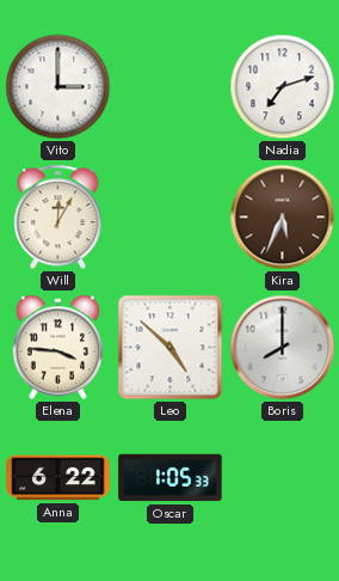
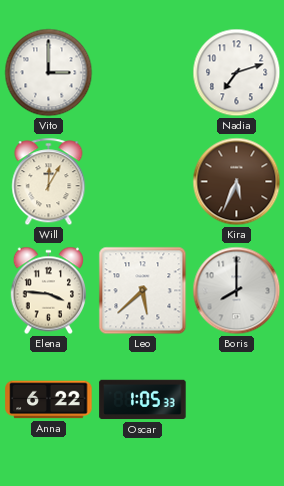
Leo: 4:52 -> 5:38 (143, 291)
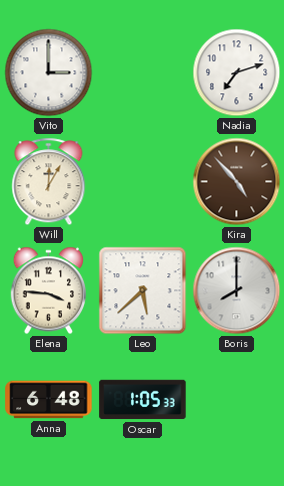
Kira: 5:34 -> 4:53 (237, 182)
Anna: 6:22 -> 6:48 (49, 400)
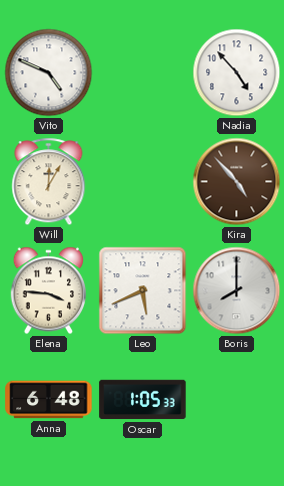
Vito: 3:00 -> 4:49 (49, 73)
Nadia: 7:12 -> 4:53 (237, 73)
Leo: 5:38 -> 5:41 (143, 291)
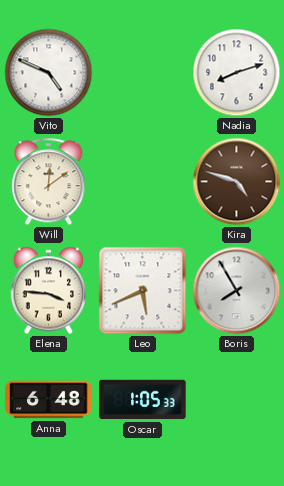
Nadia: 4:53 -> 8:12 (237, 73)
Will: 12:05 -> 12:09 (49, 182)
Kira: 4:53 -> 4:48 (237, 182)
Boris: 8:00 -> 7:55 (237, 291)
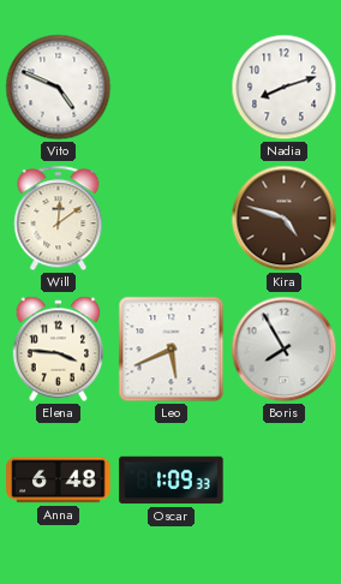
Oscar: 1:05 -> 1:09 (172, 481)
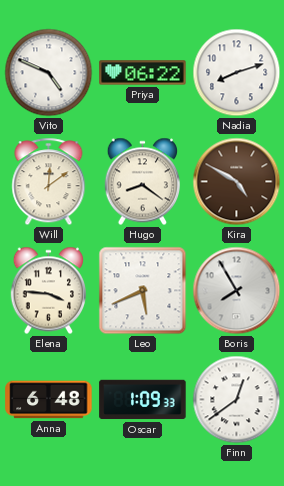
Priya: none -> 06:22 (143, 73)
Hugo: none -> 8:21 (142, 182)
Kira: 4:48 -> 4:50 (237, 182)
Finn: none -> 12:39 (237, 400)
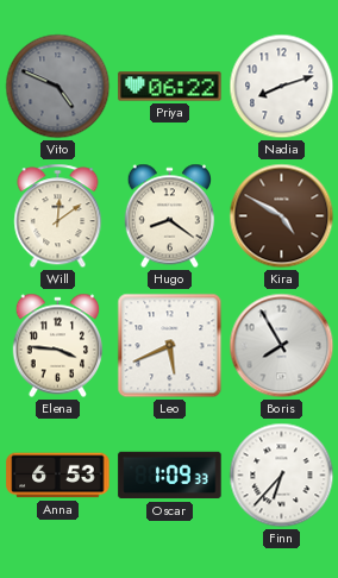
Vito dial: white -> grey (58, 87)
Anna: 6:48 -> 6:53 (58, 476)
Finn: 12:39 -> 6:37 (282, 476)
